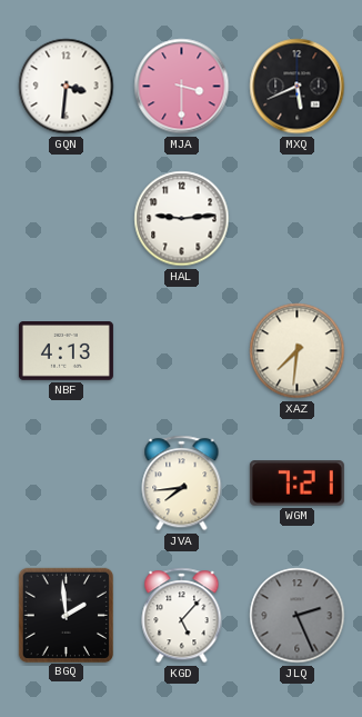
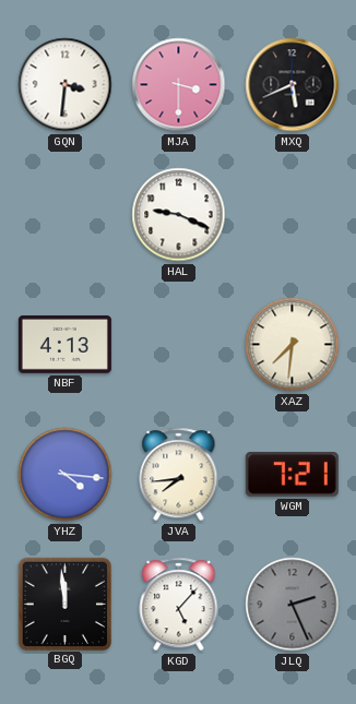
HAL: 9:14 -> 9:19 (179, 215)
YHZ: none -> 4:16 (66, 475)
BGQ: 1:59 -> 11:59 (64, 604)
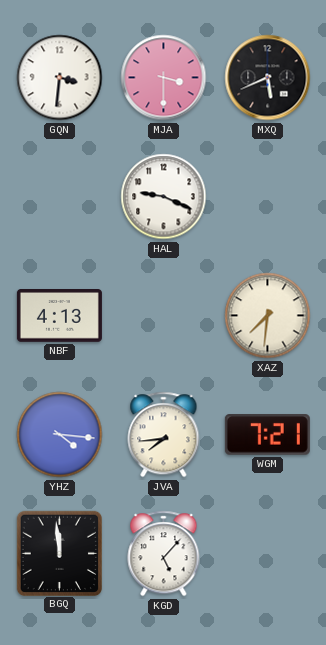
JLQ: 2:26 -> none (293, 605)
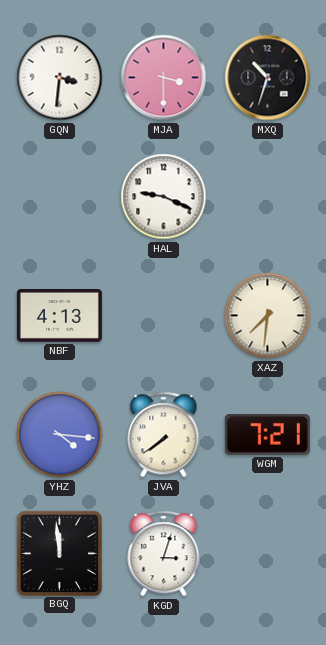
MXQ: 5:41 -> 10:33 (268, 78)
JVA: 7:44 -> 7:39 (164, 435)
KGD: 5:07 -> 3:03 (164, 554)
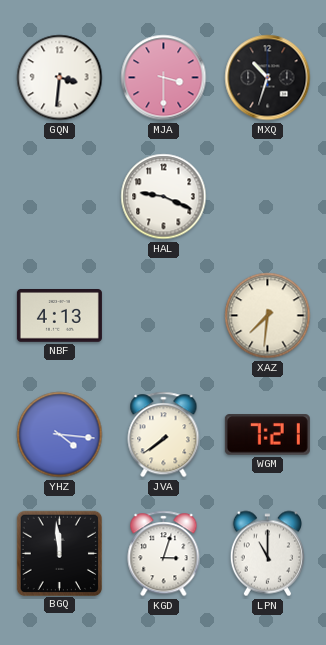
LPN: none -> 11:00 (267, 554)
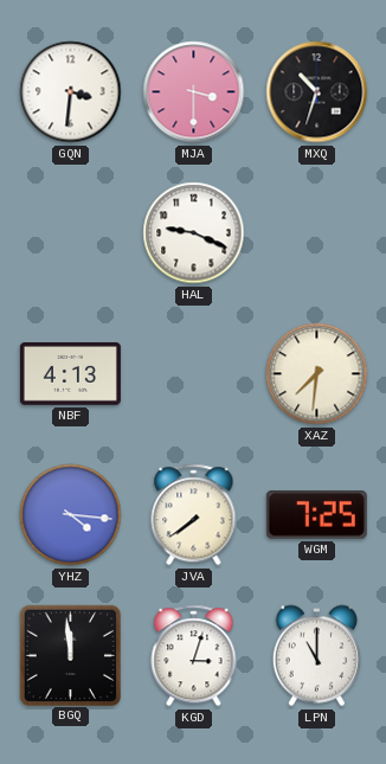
WGM: 7:21 -> 7:25 (316, 515)
